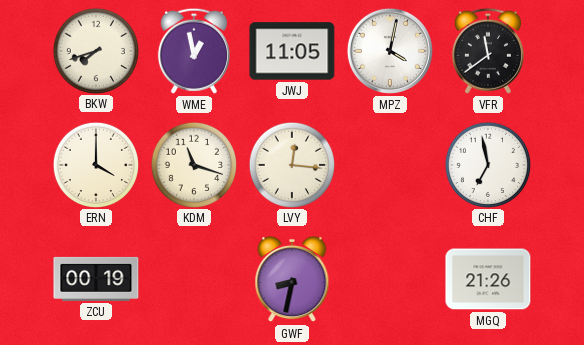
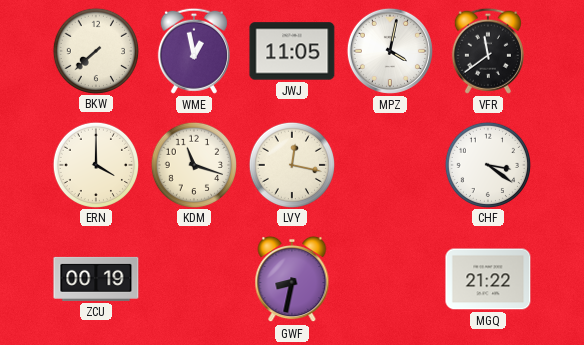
BKW: 7:42 -> 7:38 (95, 50)
LVY: 12:16 -> 12:17 (291, 164)
CHF: 6:58 -> 3:21 (487, 164)
MGQ: 21:26 -> 21:22 (488, 279)
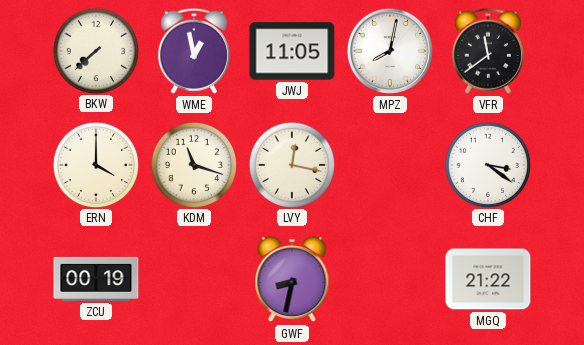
MPZ: 4:02 -> 8:02 (390, 51)
